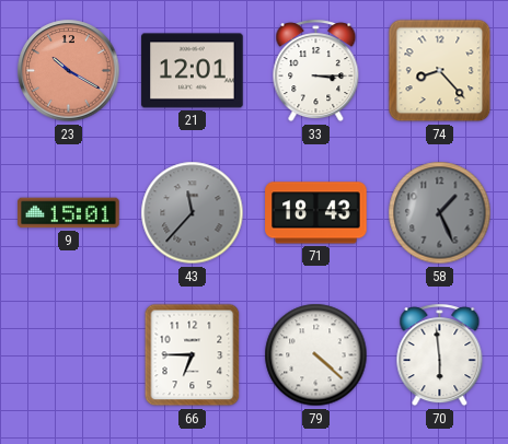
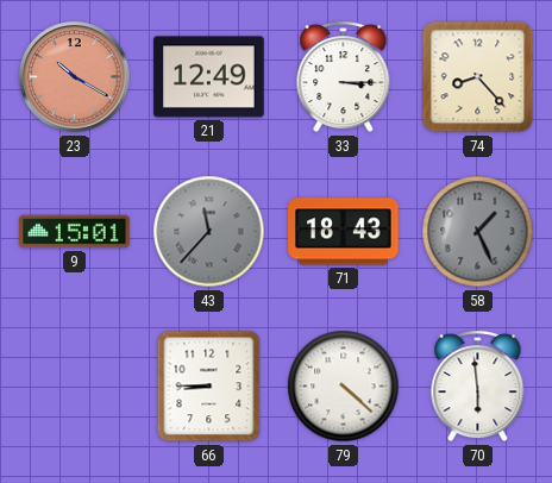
21: 12:01 -> 12:49 (209, 77)
66: 6:45 -> 8:45 (209, 387)
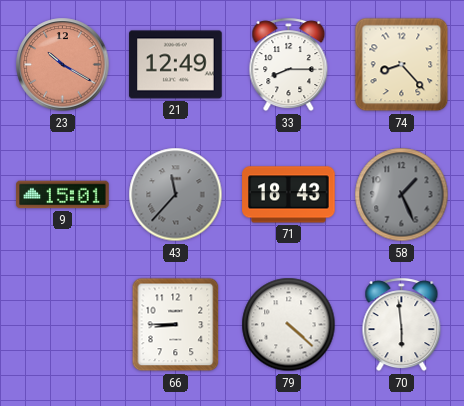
33: 3:15 -> 8:15 (289, 65)
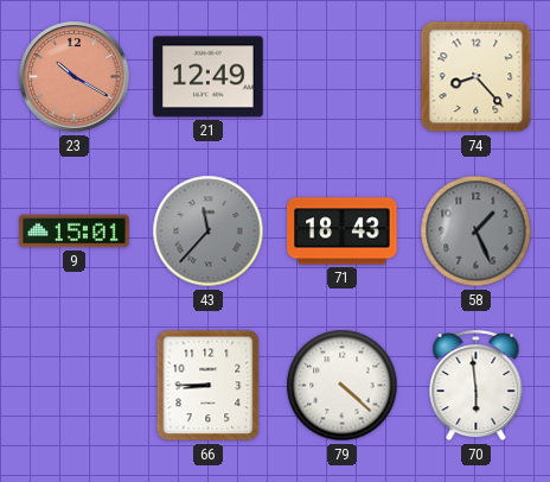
33: 8:15 -> none (289, 65)
